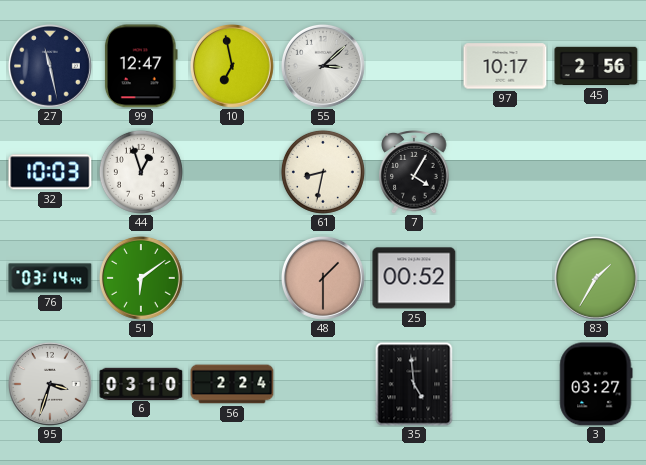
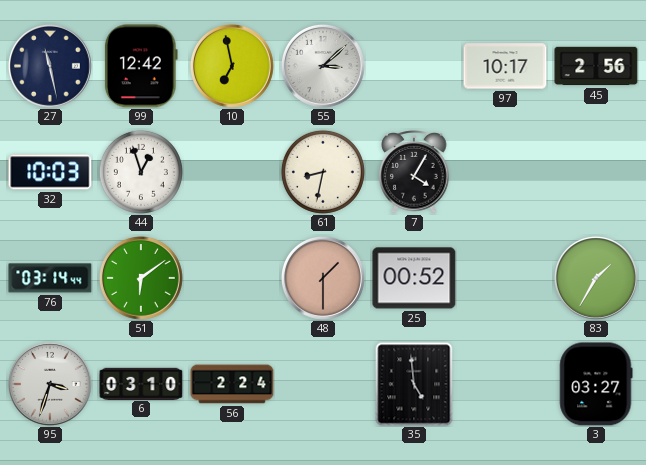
99: 12:47 -> 12:42 (141, 66)
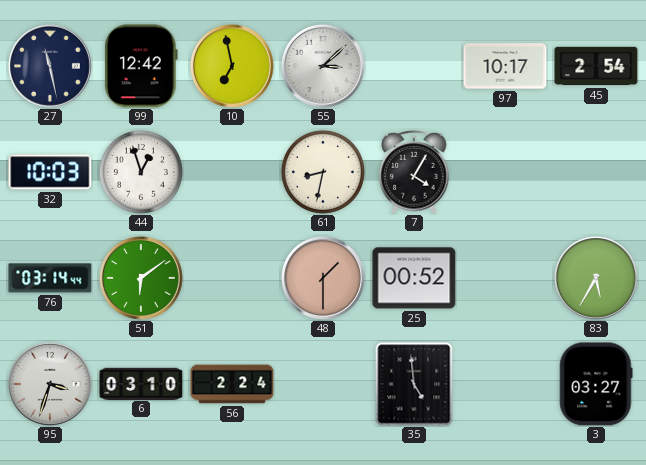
45: 2:56 -> 2:54 (596, 66)
83: 1:35 -> 5:35 (596, 278)
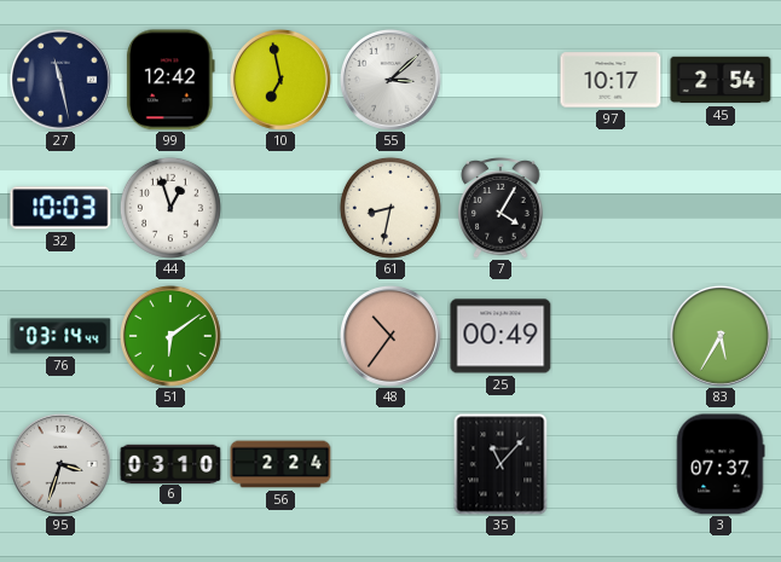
48: 1:30 -> 10:36 (390, 336)
25: 00:52 -> 00:49 (501, 336)
35: 4:59 -> 11:07 (501, 464)
3: 03:27 -> 07:37 (721, 464)
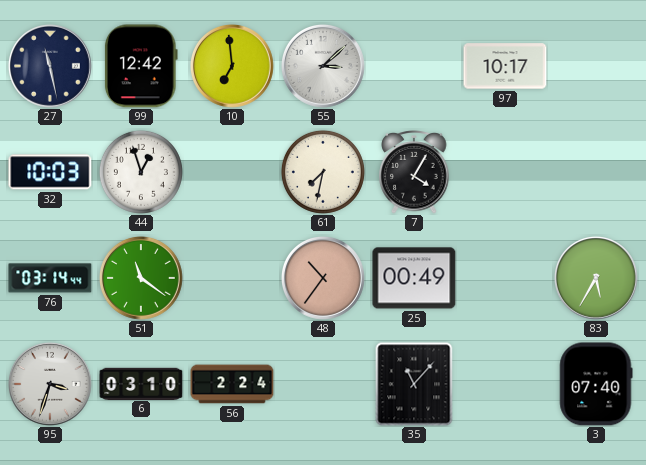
10: 6:58 -> 6:59 (232, 66)
45: 2:54 -> none (721, 80)
61: 8:32 -> 7:32 (323, 172)
51: 6:09 -> 11:21 (141, 278)
3: 07:37 -> 07:40 (596, 384)
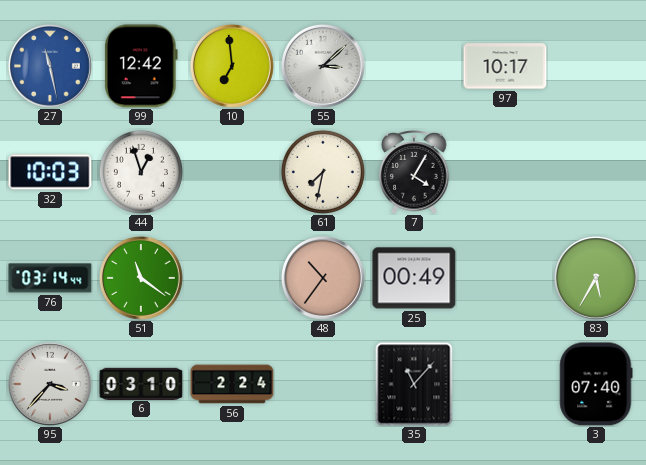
27 dial: navy -> blue (50, 66)
95: 3:33 -> 3:37 (50, 384)
